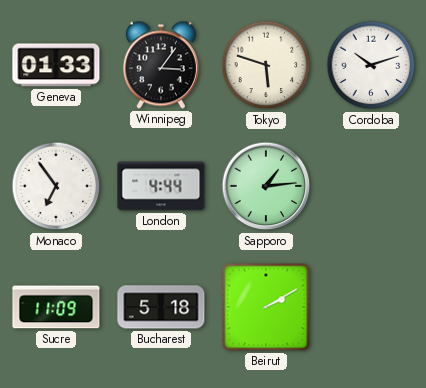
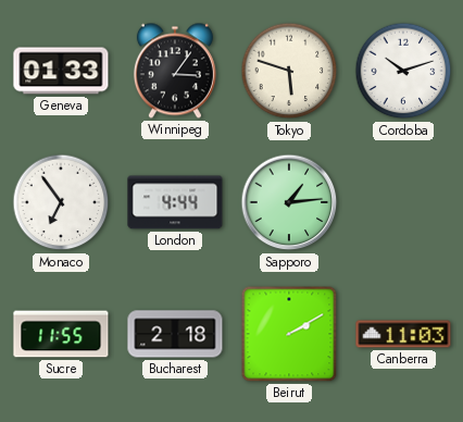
Sucre: 11:09 -> 11:55 (61, 334)
Bucharest: 5:18 -> 2:18 (175, 334)
Canberra: none -> 11:03 (403, 334)
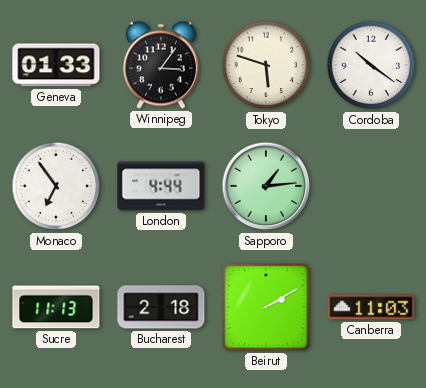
Cordoba: 10:12 -> 10:21 (371, 65)
Sucre: 11:55 -> 11:13 (56, 307)
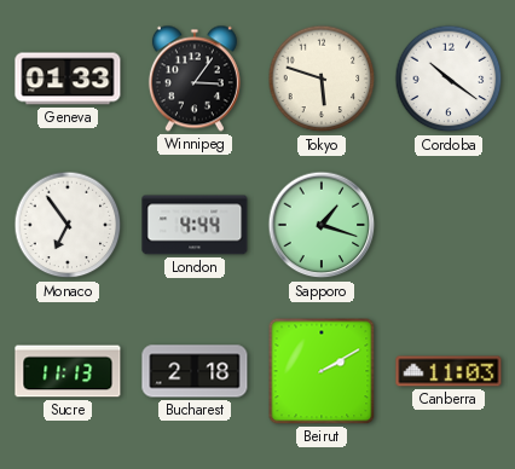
Sapporo: 1:14 -> 1:18 (322, 225)
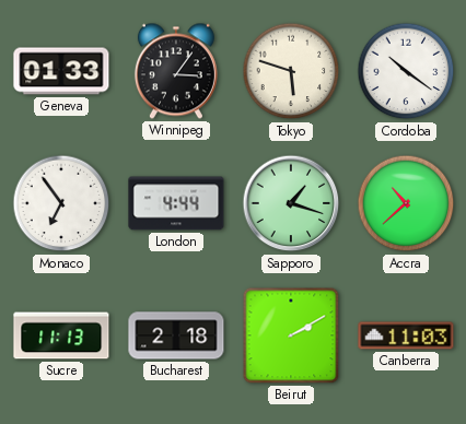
Accra: none -> 10:38 (406, 203)
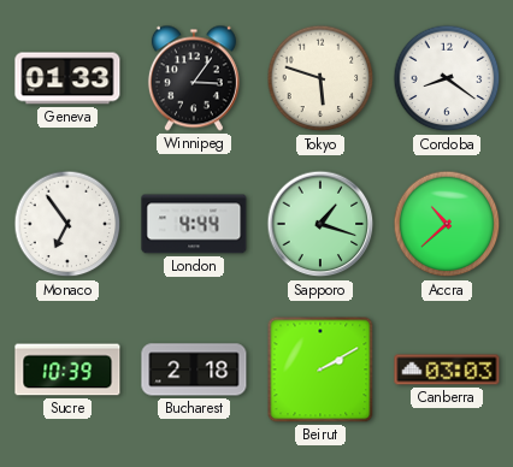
Cordoba: 10:21 -> 8:21 (447, 78)
Sucre: 11:13 -> 10:39 (67, 370)
Canberra: 11:03 -> 03:03 (447, 370)
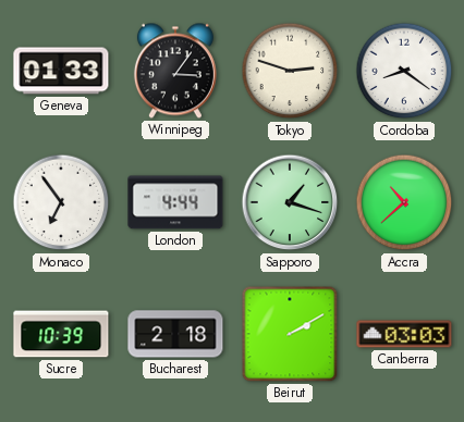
Tokyo: 5:48 -> 2:48 (290, 71)
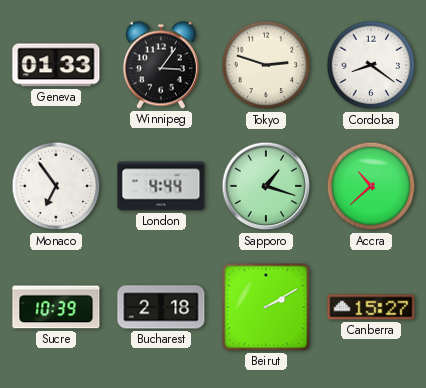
Canberra: 03:03 -> 15:27 (371, 307)
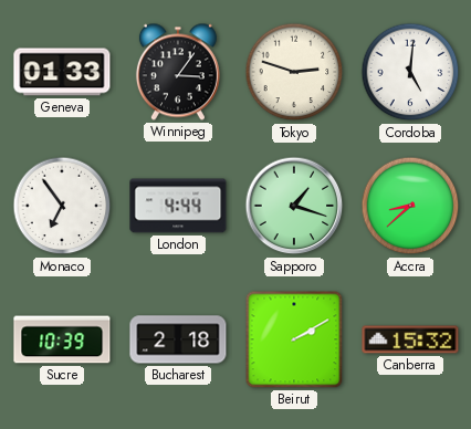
Cordoba: 8:21 -> 5:01 (410, 72)
Accra: 10:38 -> 8:38 (410, 206)
Canberra: 15:27 -> 15:32 (410, 339)
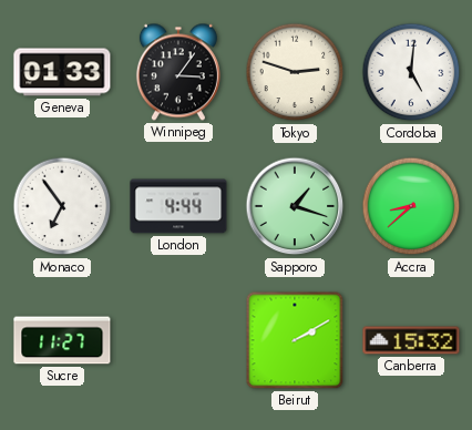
Sucre: 10:39 -> 11:27 (62, 340)
Bucharest: 2:18 -> none (178, 339)
